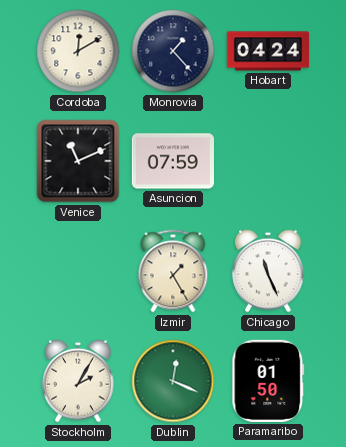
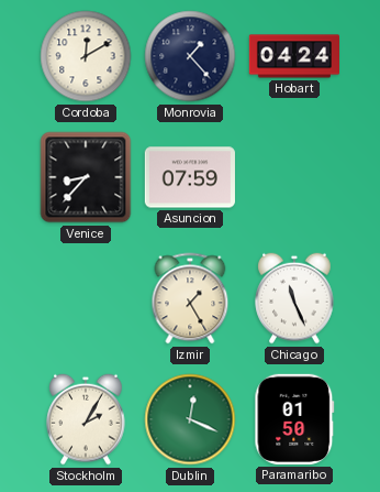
Venice: 11:11 -> 8:37 (86, 177)
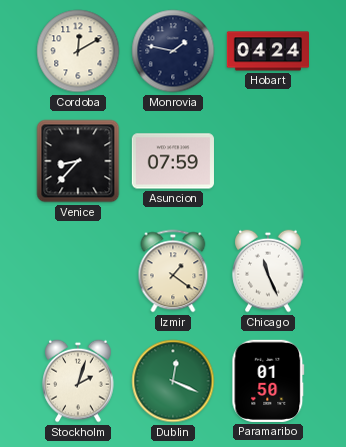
Monrovia: 1:23 -> 1:47 (173, 51)
Izmir: 1:25 -> 1:21 (173, 271)
Stockholm: 2:05 -> 2:03 (78, 381)
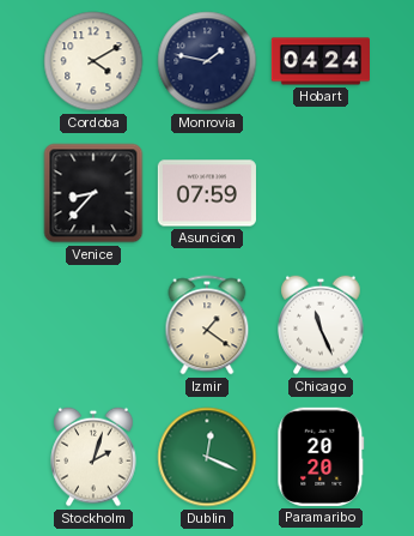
Cordoba: 12:10 -> 4:10 (93, 61)
Paramaribo: 01:50 -> 20:20 (321, 457)
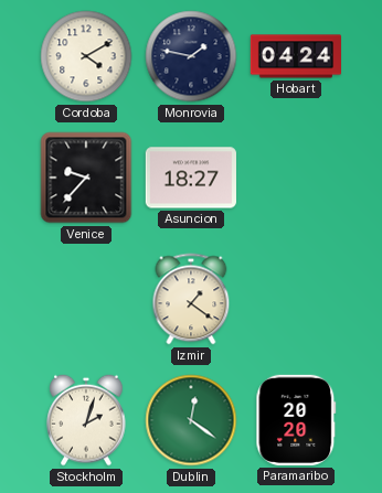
Venice: 8:37 -> 9:37 (86, 178)
Asuncion: 07:59 -> 18:27 (191, 178)
Chicago: 11:26 -> none (321, 325)
Dublin: 12:19 -> 12:21 (191, 420)
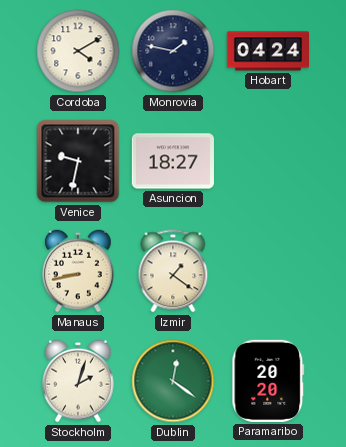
Venice: 9:37 -> 9:32 (78, 161)
Manaus: none -> 8:43 (78, 271)
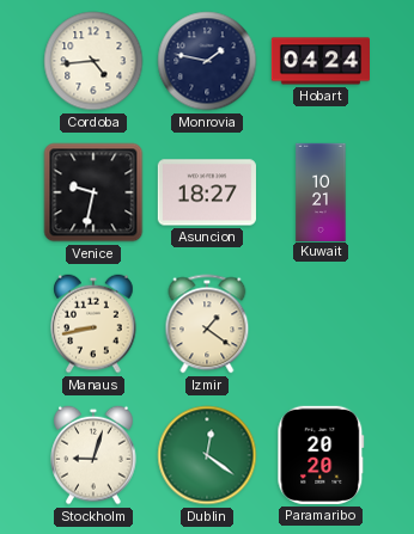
Cordoba: 4:10 -> 4:44 (93, 61)
Kuwait: none -> 10:21 (321, 191)
Stockholm: 2:03 -> 9:03 (93, 455)
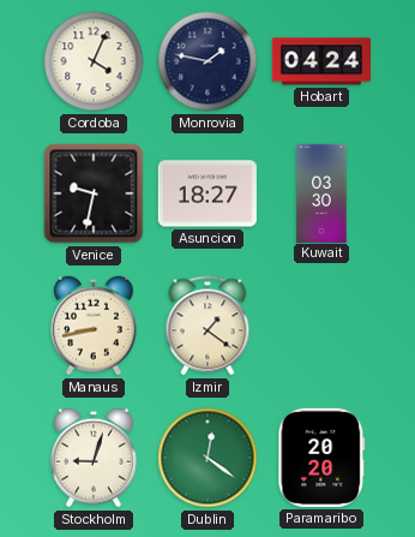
Cordoba: 4:44 -> 4:04 (94, 61)
Kuwait: 10:21 -> 03:30 (321, 192)
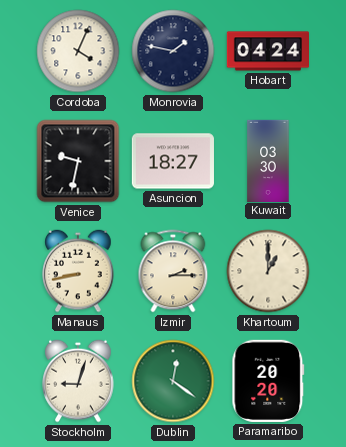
Izmir: 1:21 -> 2:15 (173, 271)
Khartoum: none -> 1:00 (268, 271)
